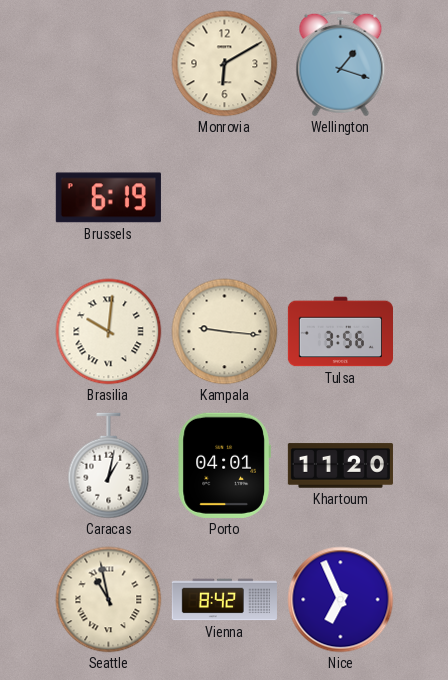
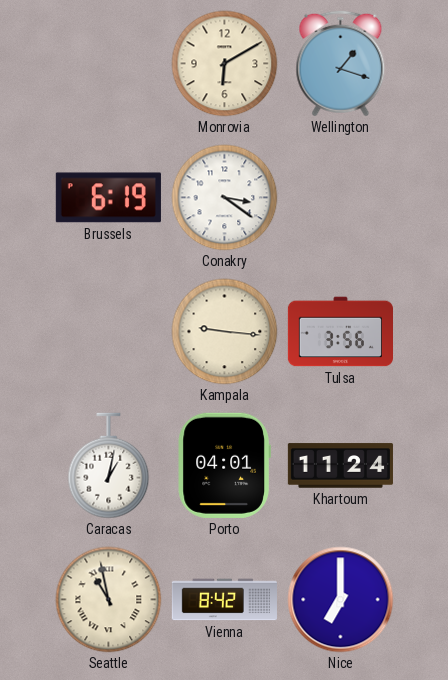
Conakry: none -> 3:21 (225, 198)
Brasilia: 10:01 -> none (109, 332)
Khartoum: 11:20 -> 11:24 (340, 466)
Nice: 6:56 -> 7:00 (341, 600)
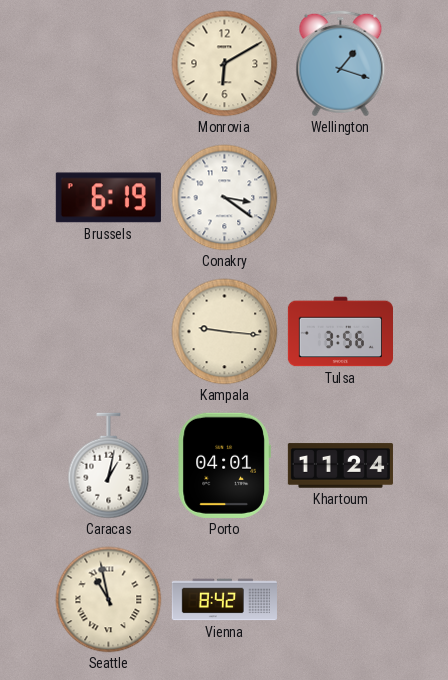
Nice: 7:00 -> none (341, 600)
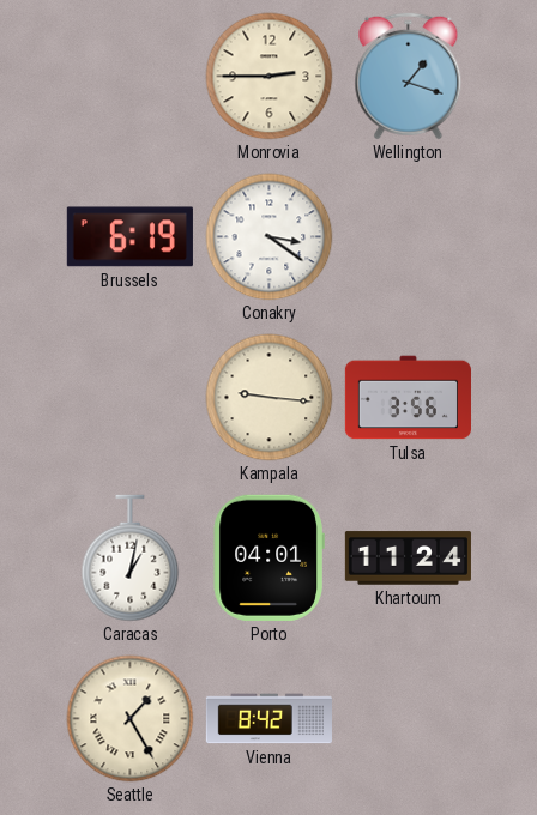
Monrovia: 6:10 -> 2:45 (270, 77)
Seattle: 10:58 -> 1:25 (131, 719)
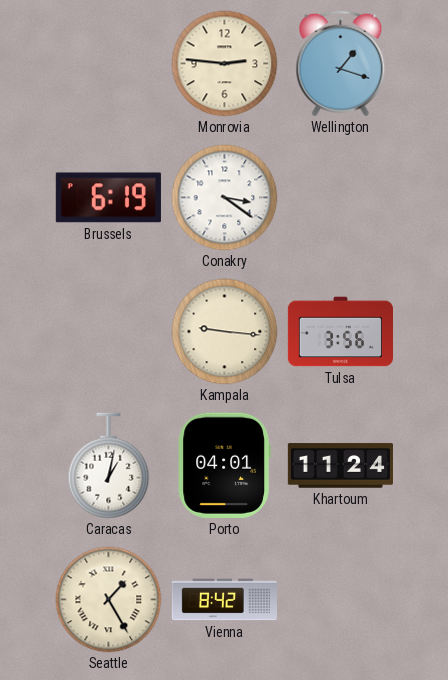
Monrovia: 2:45 -> 2:46 (225, 64)
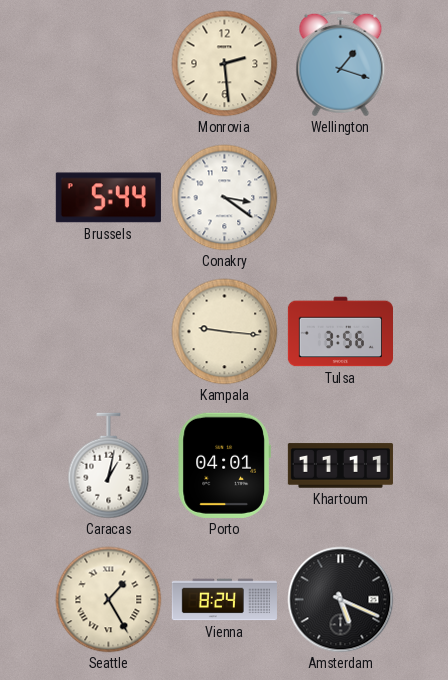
Monrovia: 2:46 -> 2:29 (225, 64)
Brussels: 6:19 -> 5:44 (108, 198)
Khartoum: 11:24 -> 11:11 (340, 466)
Vienna: 8:42 -> 8:24 (224, 600)
Amsterdam: none -> 5:19 (341, 600)
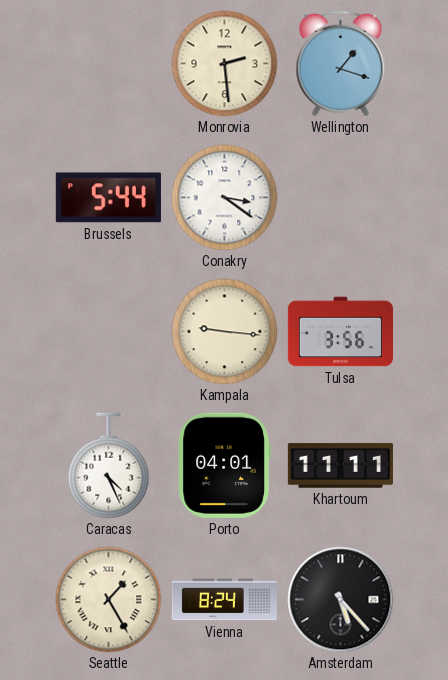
Caracas: 1:02 -> 4:26 (109, 466)
Amsterdam: 5:19 -> 5:23 (341, 600)
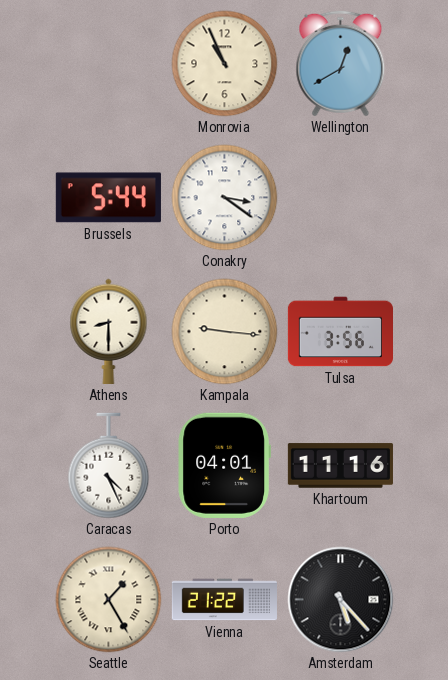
Monrovia: 2:29 -> 10:56 (225, 64)
Wellington: 1:18 -> 12:40 (341, 64)
Athens: none -> 8:30 (109, 331)
Khartoum: 11:11 -> 11:16 (340, 466)
Vienna: 8:24 -> 21:22 (224, 600)
